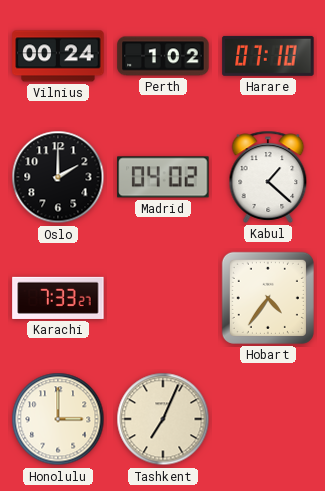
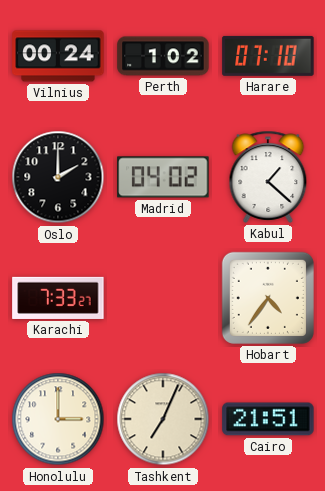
Cairo: none -> 21:51 (268, 419)
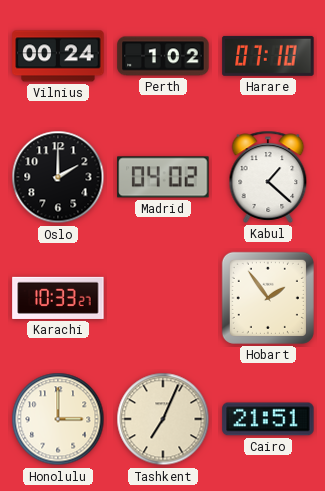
Karachi: 7:33 -> 10:33 (58, 298)
Hobart: 4:36 -> 1:54 (268, 298)
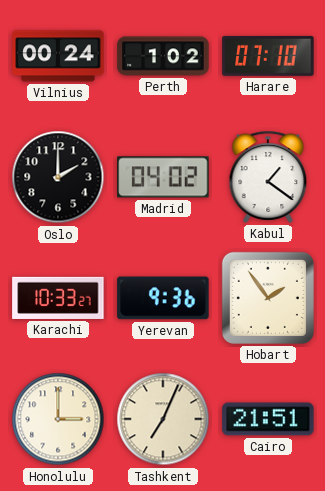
Kabul: 1:22 -> 1:21 (268, 177)
Yerevan: none -> 9:36 (163, 298)
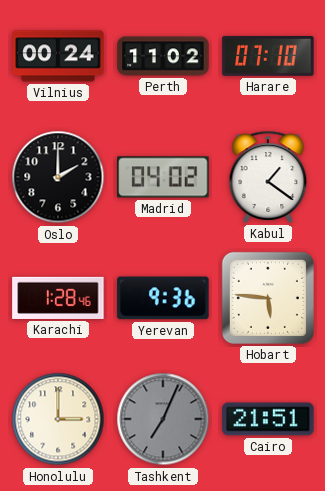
Perth: 1:02 -> 11:02 (163, 56)
Karachi: 10:33 -> 1:28 (58, 298)
Hobart: 1:54 -> 5:46 (268, 298)
Tashkent dial: cream -> grey (163, 419)
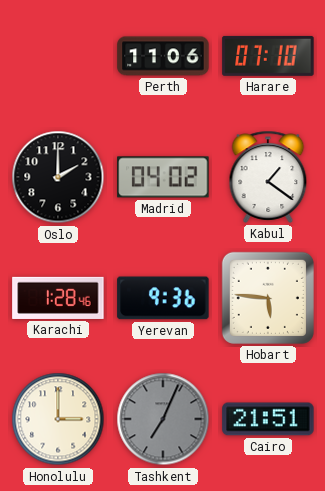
Vilnius: 00:24 -> none (58, 56)
Perth: 11:02 -> 11:06 (163, 56)
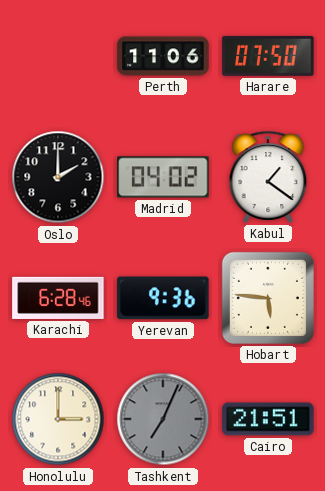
Harare: 07:10 -> 07:50 (268, 56)
Karachi: 1:28 -> 6:28 (58, 298)
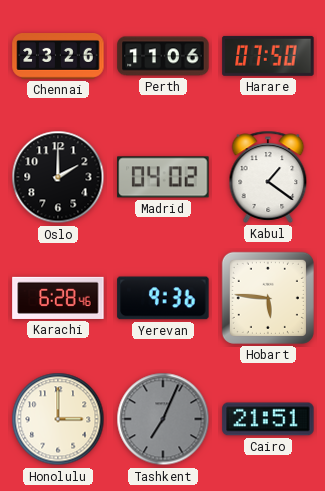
Chennai: none -> 23:26 (58, 57)
